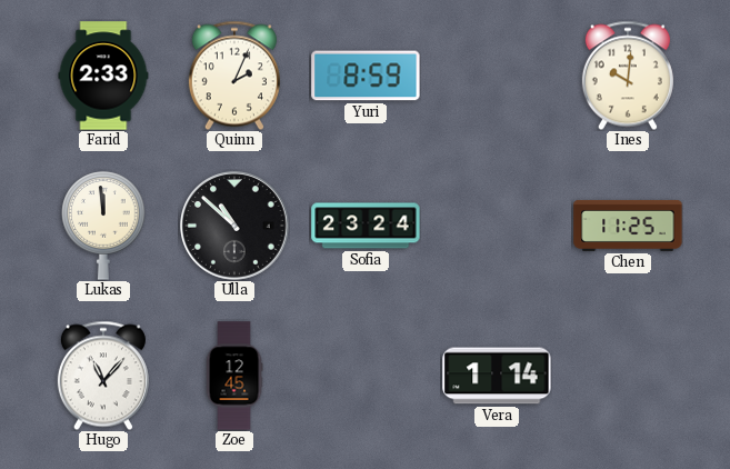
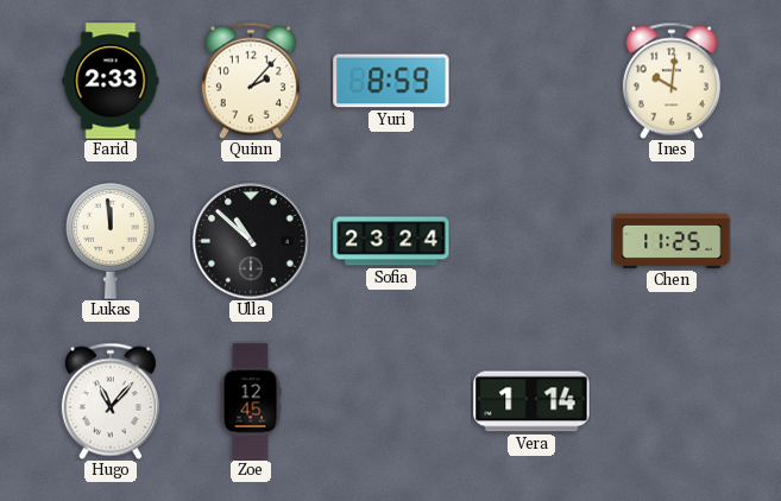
Quinn: 2:04 -> 2:07 (251, 81)
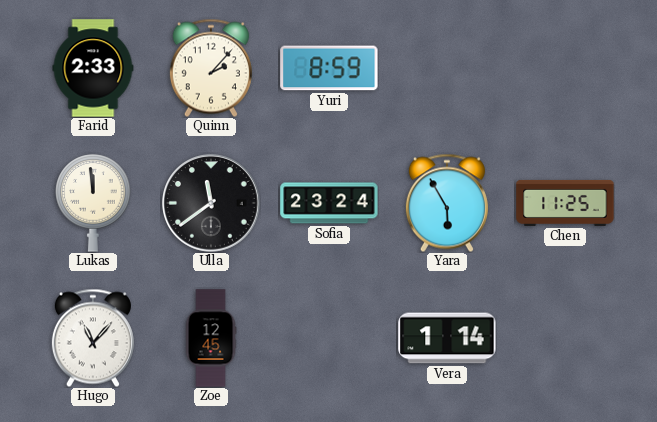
Ines: 10:01 -> none (672, 81)
Ulla: 10:52 -> 11:39 (211, 203)
Yara: none -> 5:55 (447, 203)
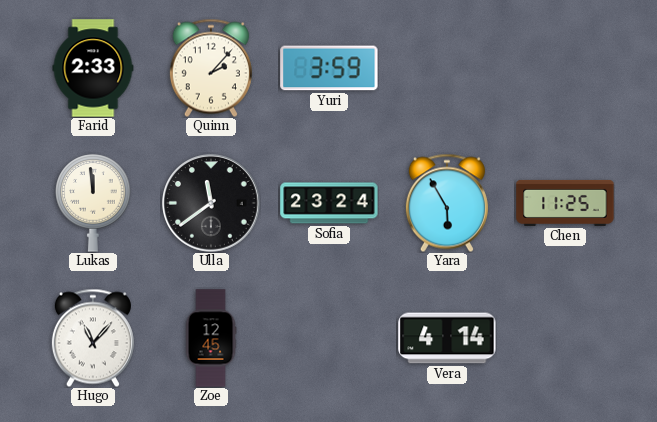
Yuri: 8:59 -> 3:59 (329, 68)
Vera: 1:14 -> 4:14 (447, 338)
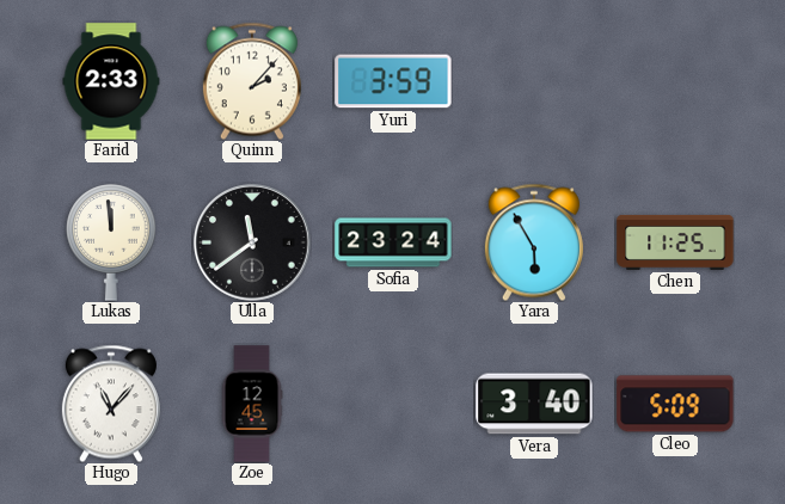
Vera: 4:14 -> 3:40 (534, 404)
Cleo: none -> 5:09 (675, 404)
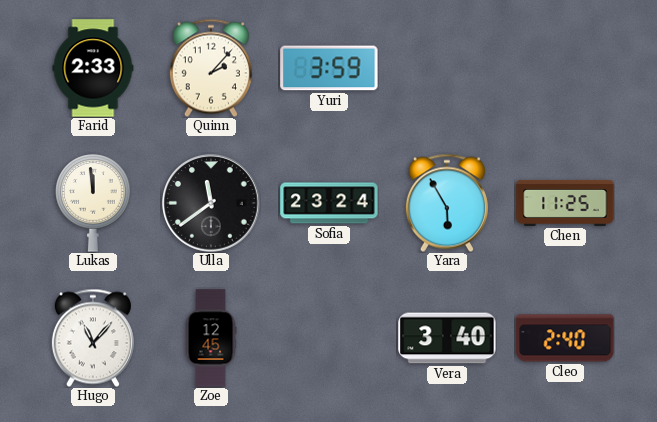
Cleo: 5:09 -> 2:40 (565, 338)
